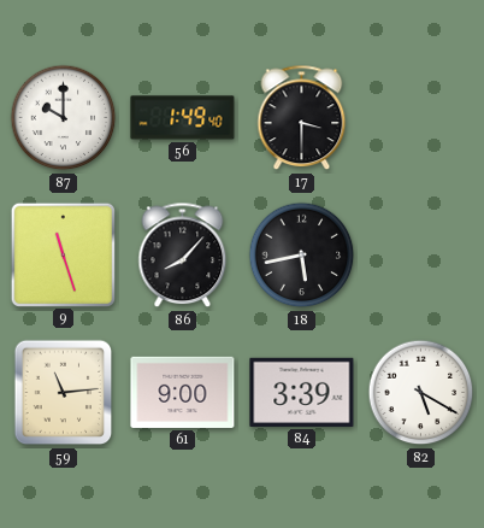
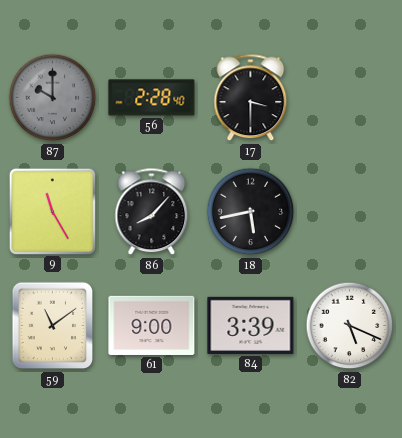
87 dial: white -> grey (53, 98)
56: 1:49 -> 2:28 (152, 98)
9: 11:27 -> 11:25 (52, 211)
59: 11:14 -> 11:09 (53, 326)
82: 5:20 -> 5:19 (350, 326)
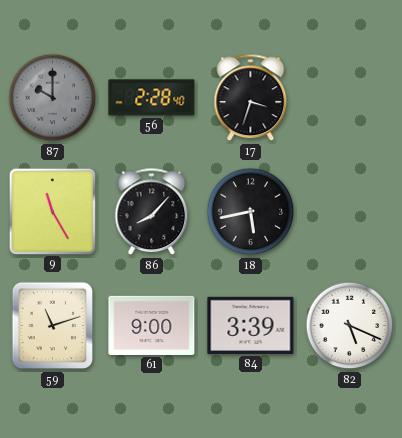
17: 3:30 -> 3:33 (251, 98)
59: 11:09 -> 11:12 (53, 326)
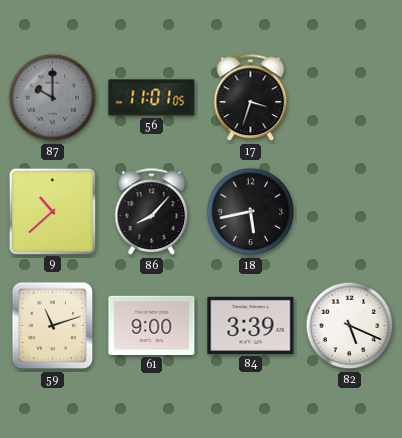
56: 2:28 -> 11:01 (152, 98)
9: 11:25 -> 10:38 (52, 211)
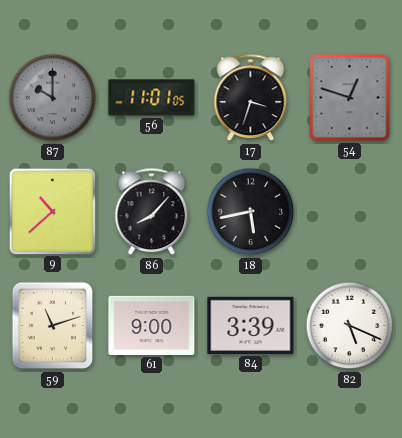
54: none -> 12:48 (350, 98)
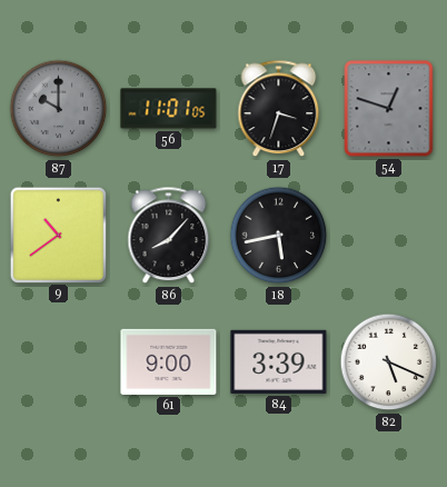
9: 10:38 -> 10:39 (58, 235)
59: 11:12 -> none (53, 326)
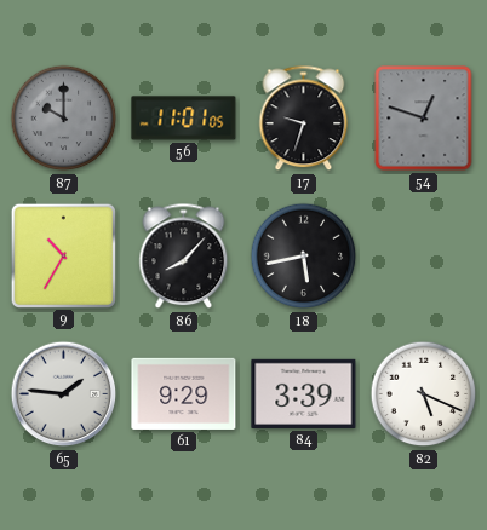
17: 3:33 -> 9:33 (304, 119)
9: 10:39 -> 10:35 (63, 255)
65: none -> 1:46 (64, 394)
61: 9:00 -> 9:29 (184, 393)
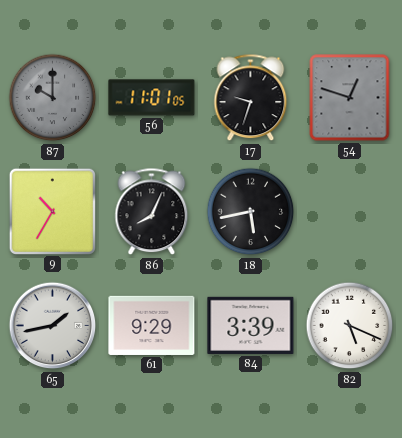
86: 8:07 -> 8:04 (152, 212)
65: 1:46 -> 1:43 (53, 326)
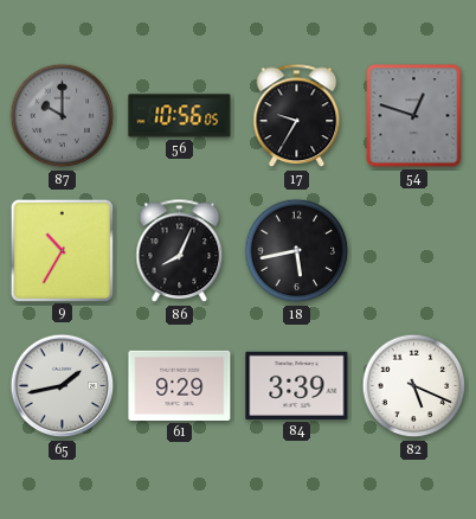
56: 11:01 -> 10:56 (180, 116)
17: 9:33 -> 9:35 (297, 116)
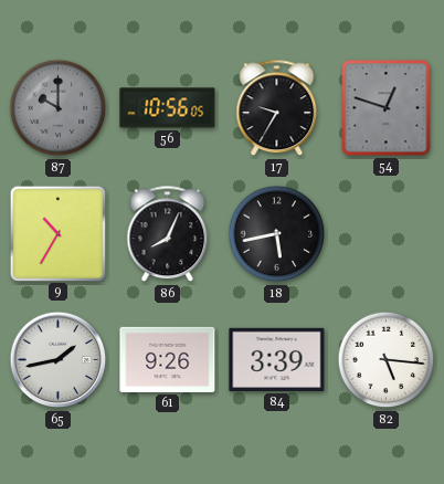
61: 9:29 -> 9:26 (168, 359)
82: 5:19 -> 5:16 (387, 360)
